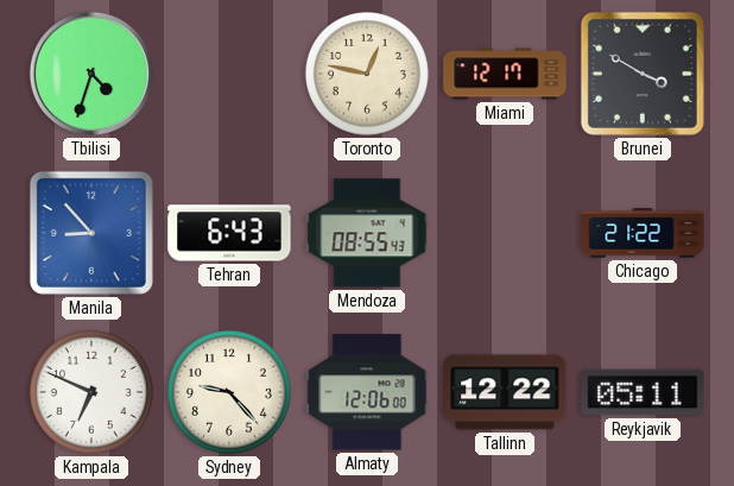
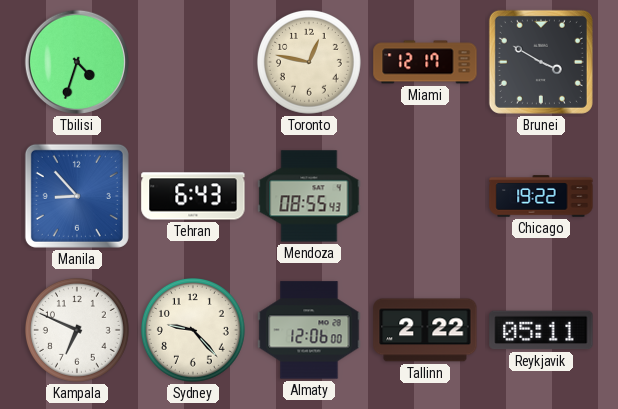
Chicago: 21:22 -> 19:22 (541, 196)
Tallinn: 12:22 -> 2:22 (425, 330)
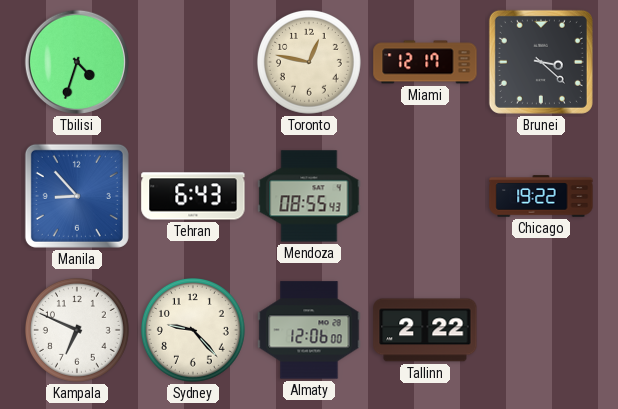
Brunei: 3:50 -> 3:22 (541, 62)
Reykjavik: 05:11 -> none (541, 330)
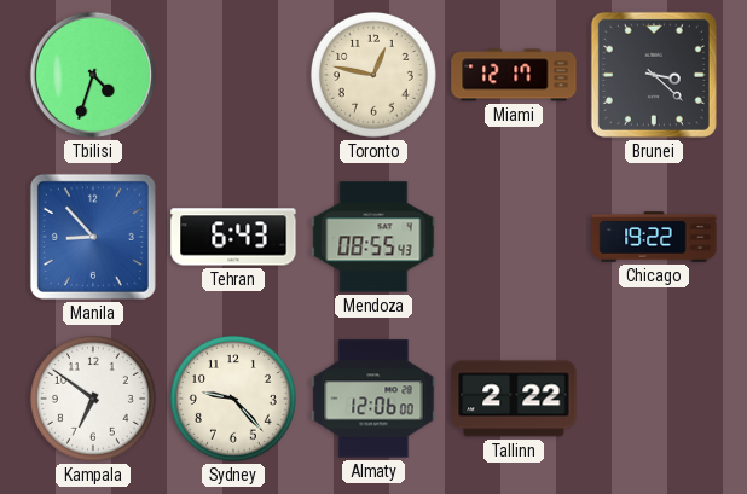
Kampala: 6:49 -> 6:51 (93, 399)
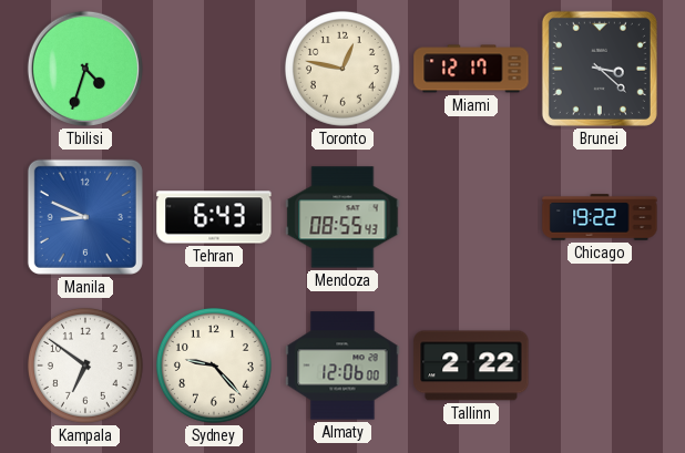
Manila: 8:53 -> 8:49 (85, 217)
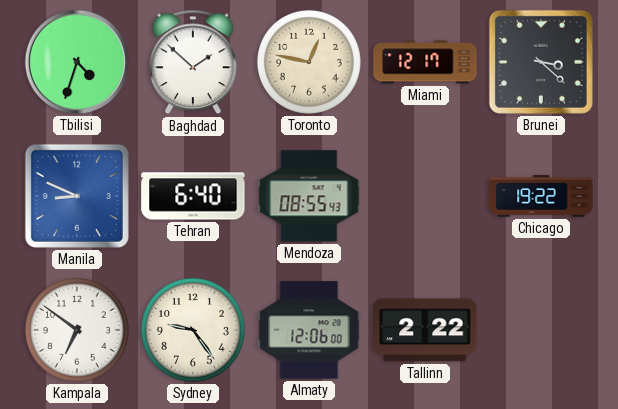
Baghdad: none -> 1:52 (193, 62)
Tehran: 6:43 -> 6:40 (193, 196)
Sydney: 9:23 -> 9:24 (193, 330)
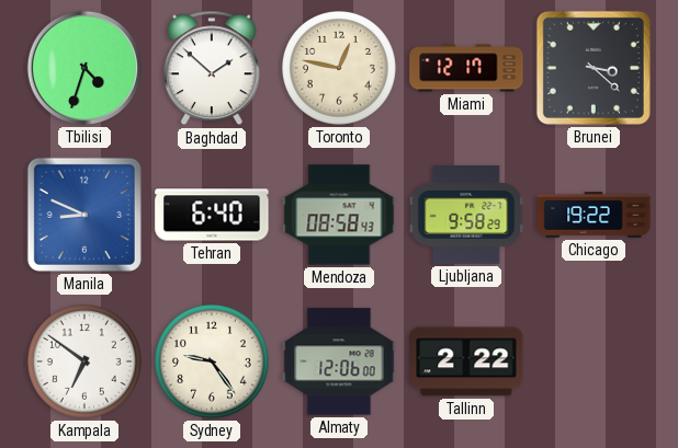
Mendoza: 08:55 -> 08:58 (339, 215)
Ljubljana: none -> 9:58 (466, 215)
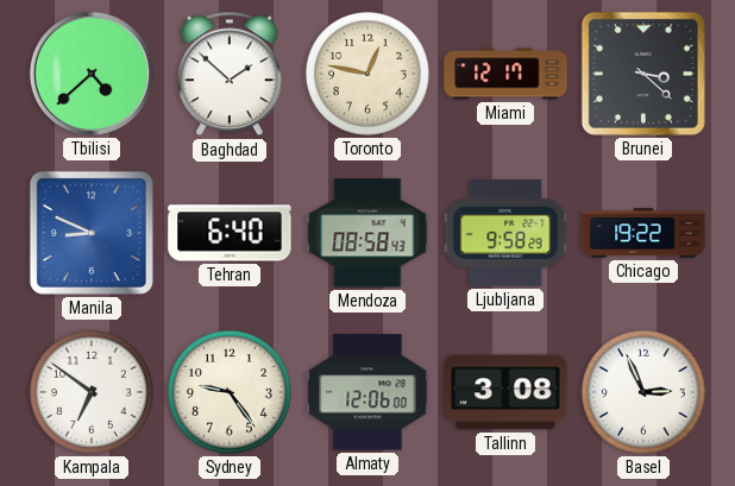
Tbilisi: 4:33 -> 4:38 (92, 74)
Tallinn: 2:22 -> 3:08 (505, 392)
Basel: none -> 2:56 (643, 392)
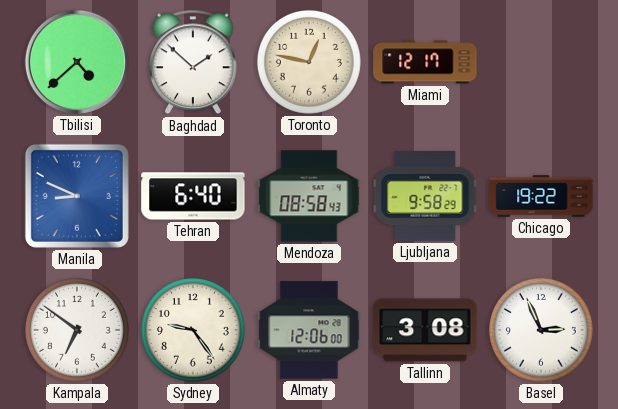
Brunei: 3:22 -> none (643, 74)
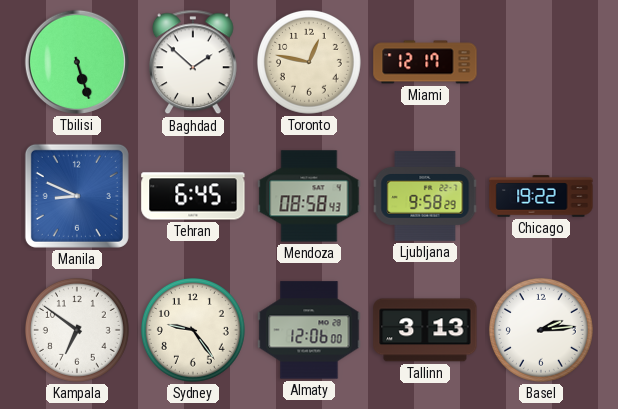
Tbilisi: 4:38 -> 5:27 (77, 62)
Tehran: 6:40 -> 6:45 (193, 196)
Tallinn: 3:08 -> 3:13 (425, 330)
Basel: 2:56 -> 2:14 (541, 330)
